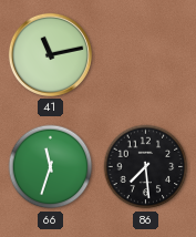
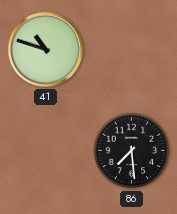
41: 11:13 -> 10:48 (45, 49)
66: 11:33 -> none (51, 167)
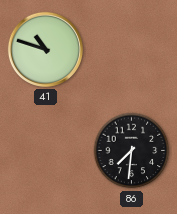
86: 7:29 -> 7:31 (132, 151)
